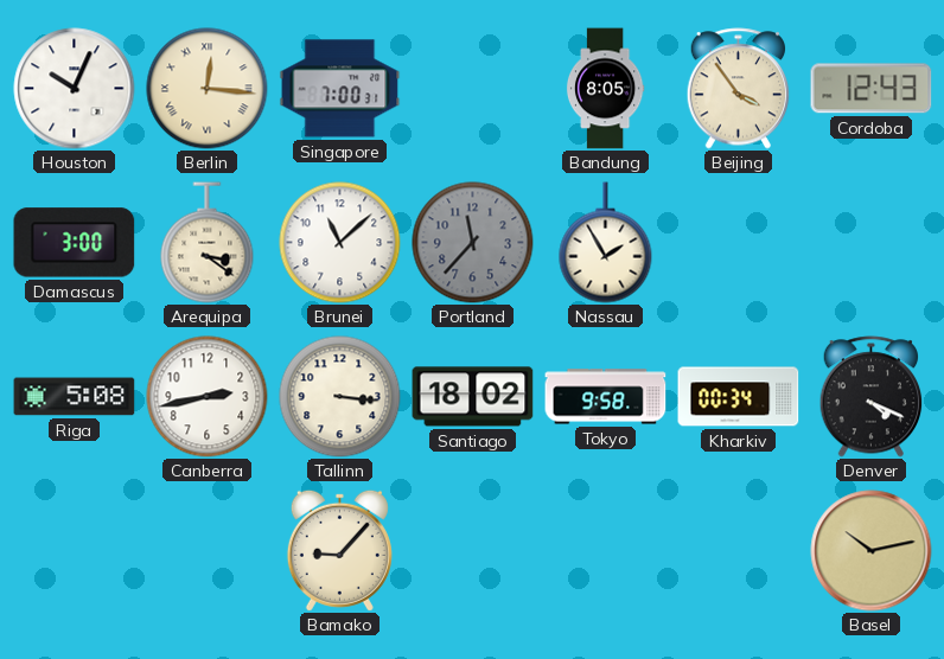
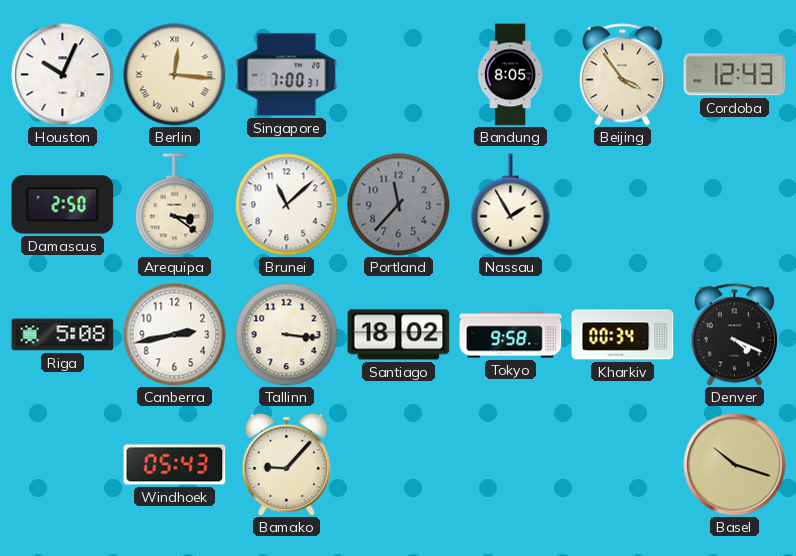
Damascus: 3:00 -> 2:50 (63, 205)
Windhoek: none -> 05:43 (175, 465)
Basel: 10:13 -> 10:18 (735, 465)
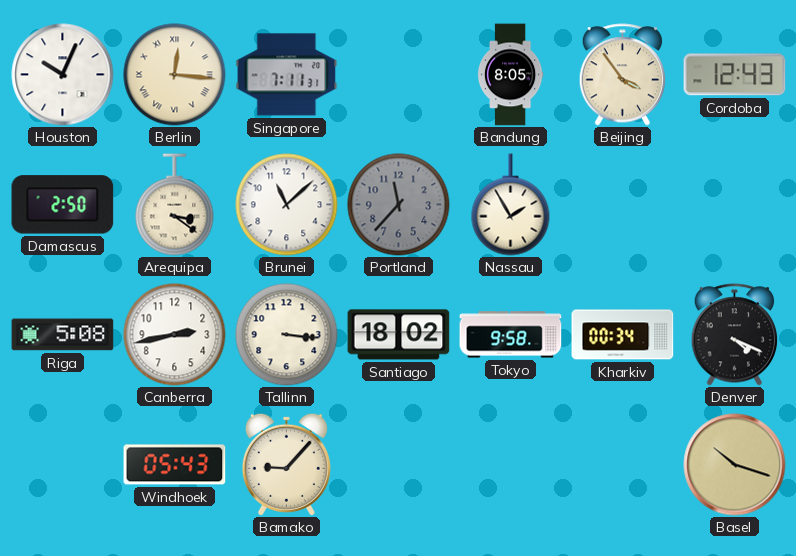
Singapore: 7:00 -> 7:11 (287, 75)
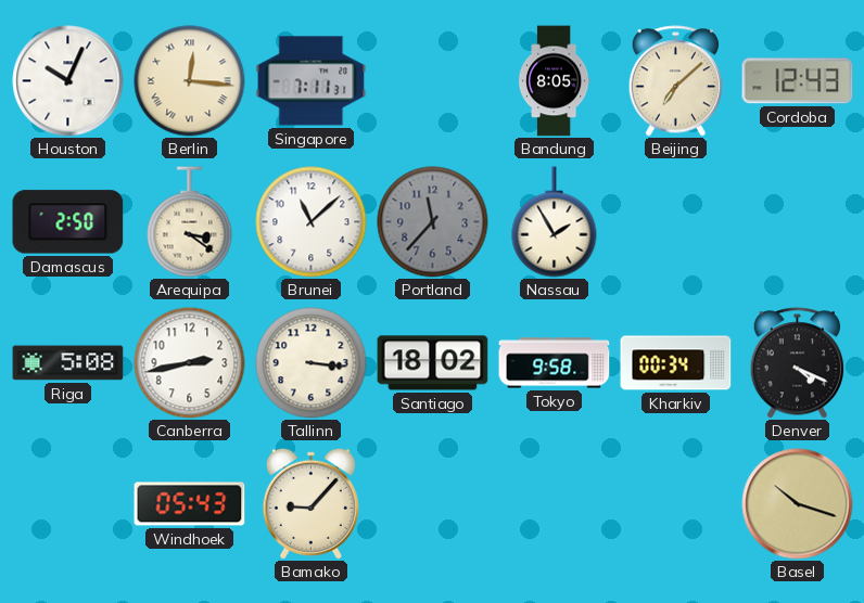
Beijing: 3:54 -> 7:08 (676, 81)
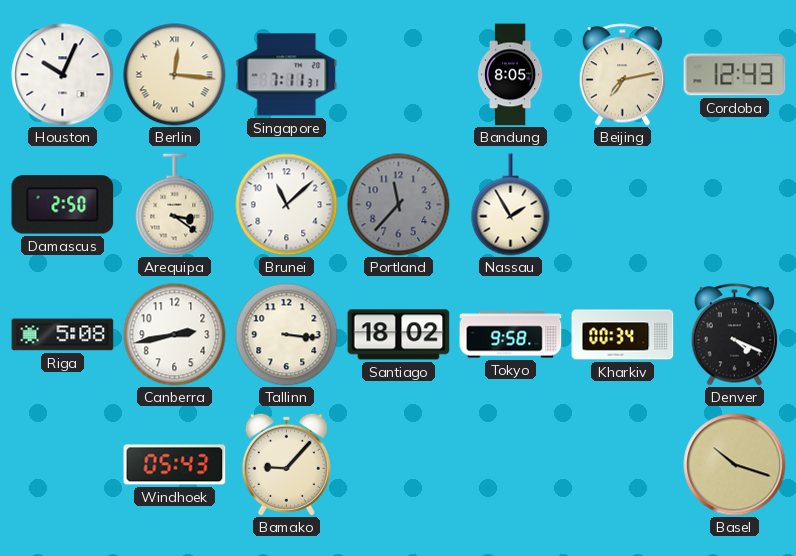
Beijing: 7:08 -> 7:13 (623, 75)
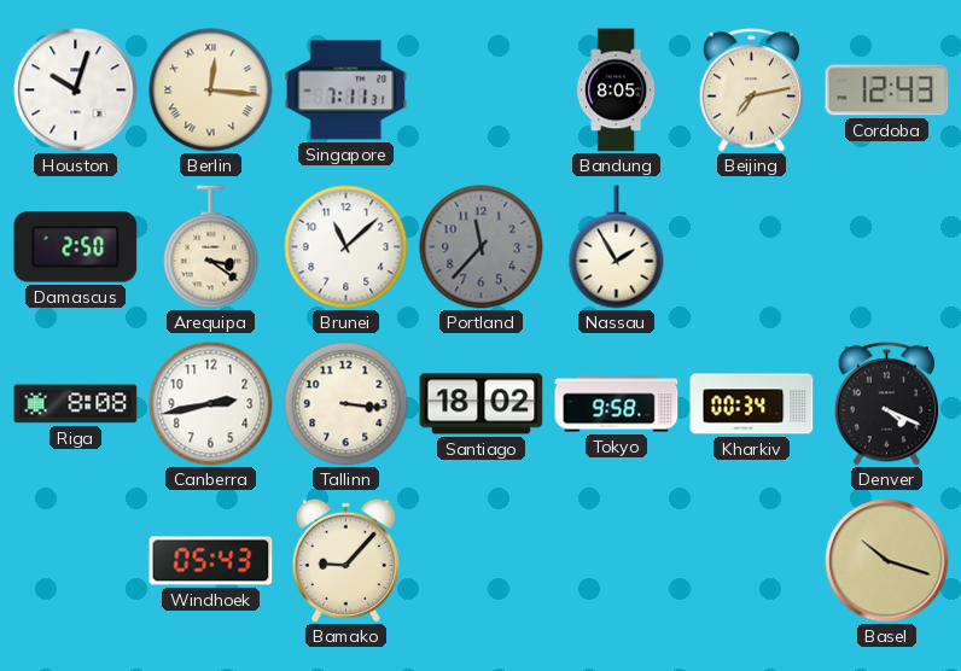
Houston: 10:04 -> 10:03 (76, 91)
Riga: 5:08 -> 8:08 (76, 404)
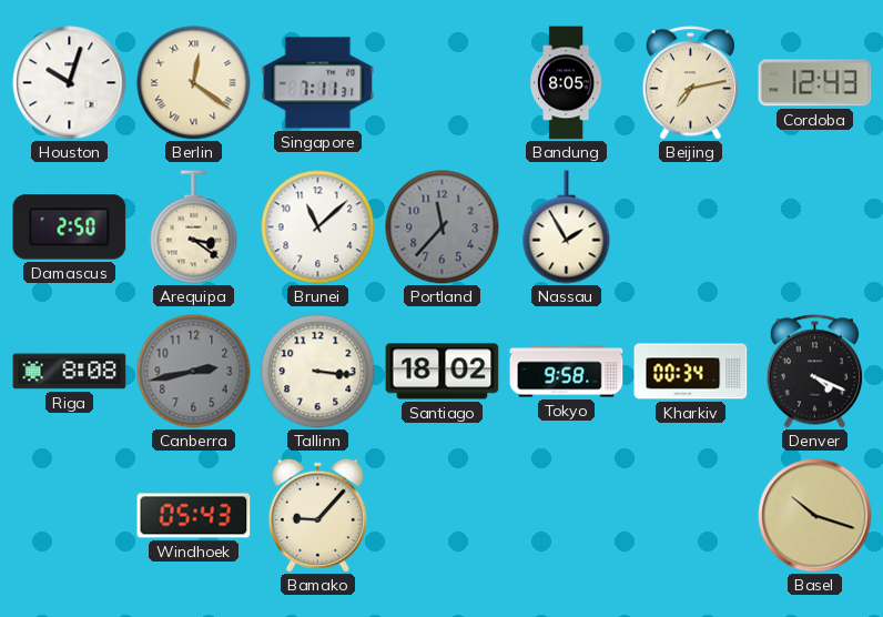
Berlin: 12:16 -> 12:21 (194, 83)
Canberra dial: white -> grey (194, 372)
